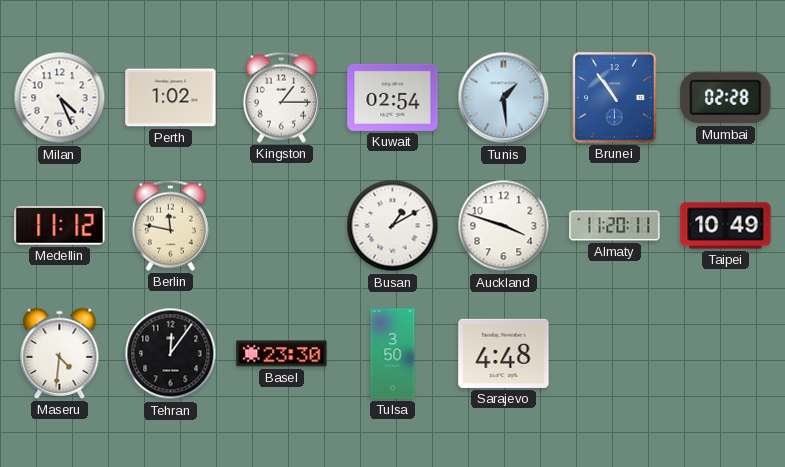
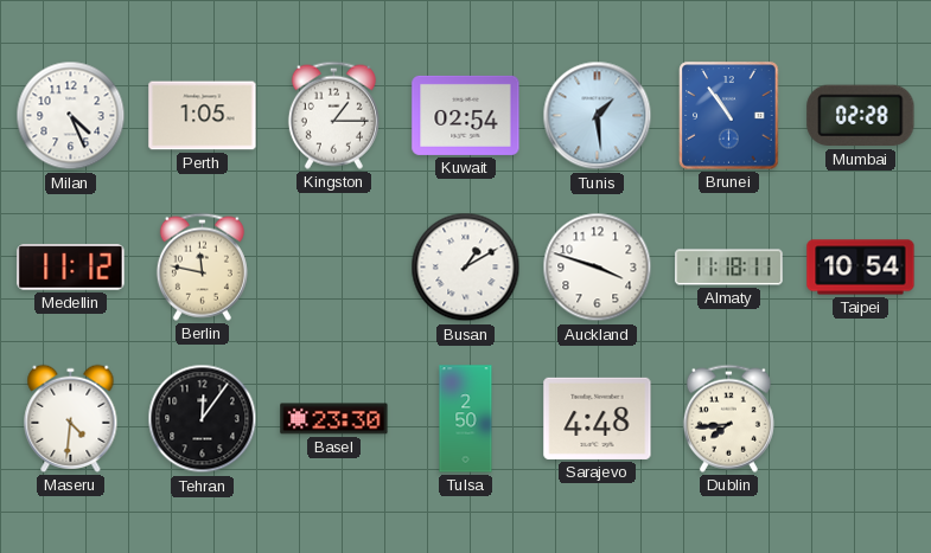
Perth: 1:02 -> 1:05 (203, 116)
Almaty: 11:20 -> 11:18 (729, 268)
Taipei: 10:49 -> 10:54 (861, 268)
Tulsa: 3:50 -> 2:50 (466, 419)
Dublin: none -> 7:44 (728, 418)
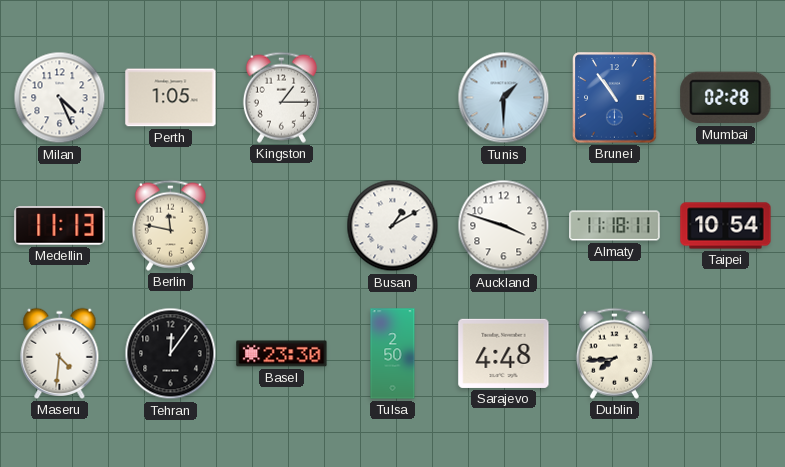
Kuwait: 02:54 -> none (466, 115)
Tunis: 1:29 -> 1:30 (504, 98)
Medellin: 11:12 -> 11:13 (60, 226)
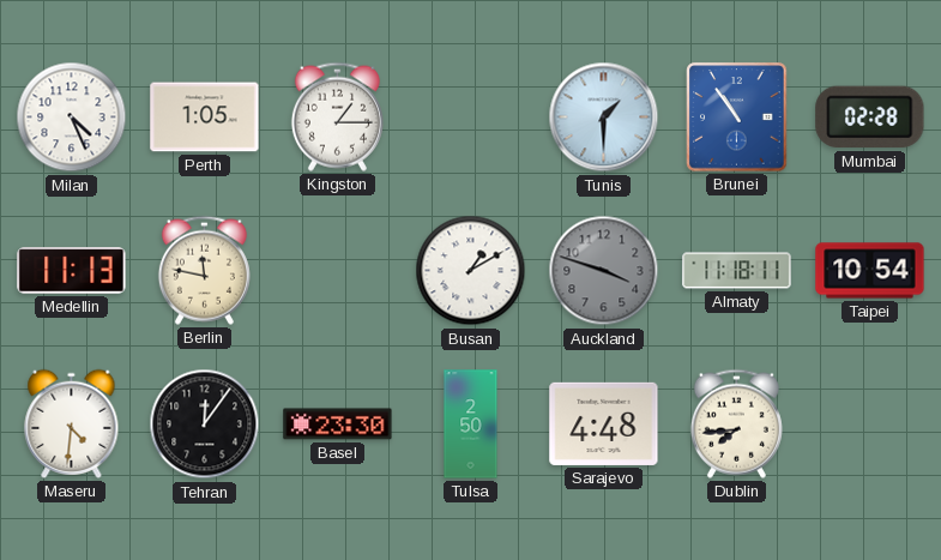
Auckland dial: white -> grey (604, 271)
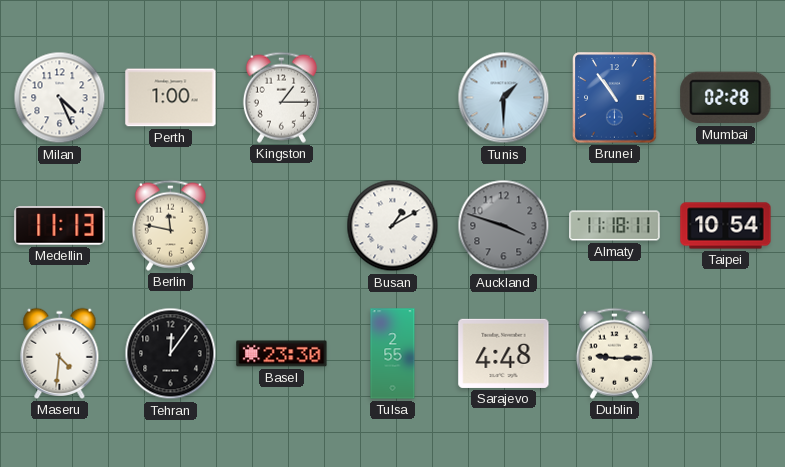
Perth: 1:05 -> 1:00 (171, 98)
Tulsa: 2:50 -> 2:55 (393, 354)
Dublin: 7:44 -> 9:15 (614, 353)
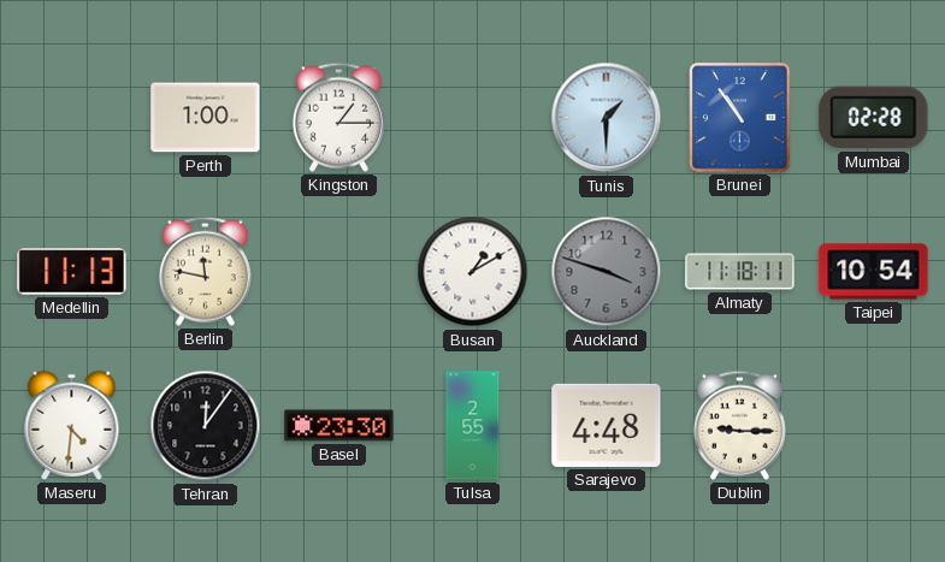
Milan: 4:26 -> none (60, 98)
